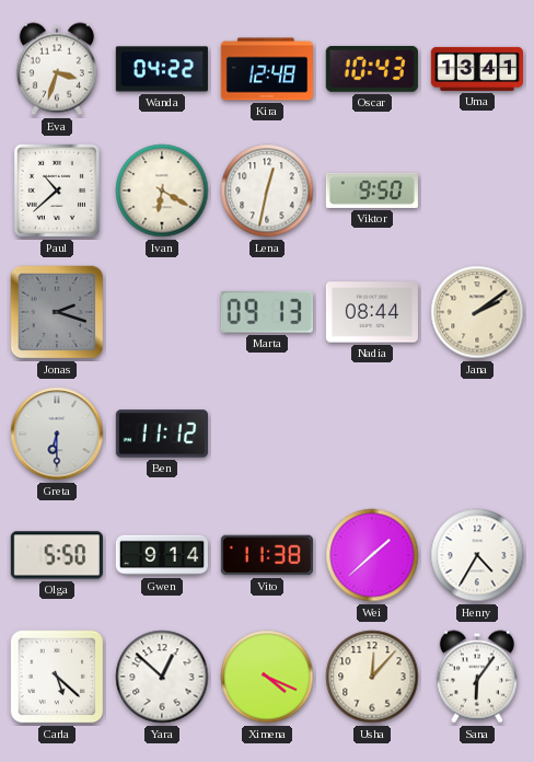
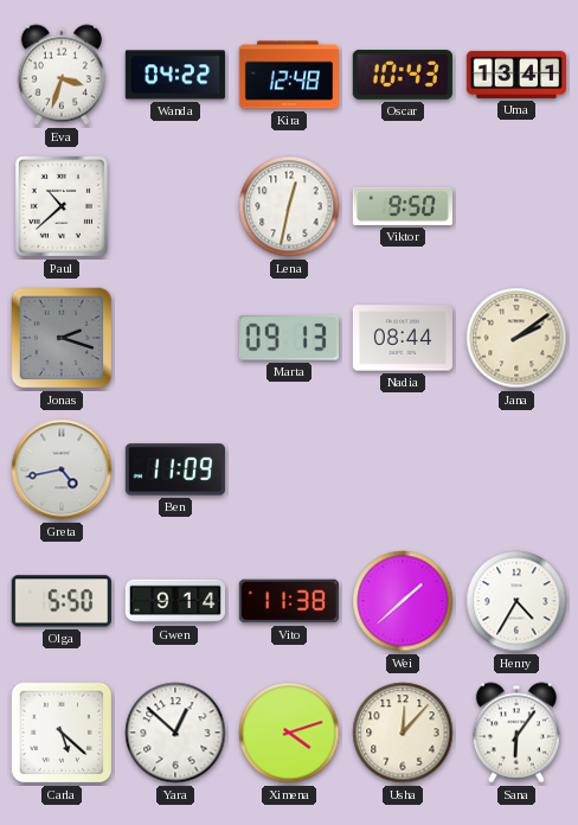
Ivan: 6:20 -> none (162, 190)
Greta: 6:30 -> 4:43 (62, 469)
Ben: 11:12 -> 11:09 (175, 469)
Ximena: 4:19 -> 4:12 (289, 733)
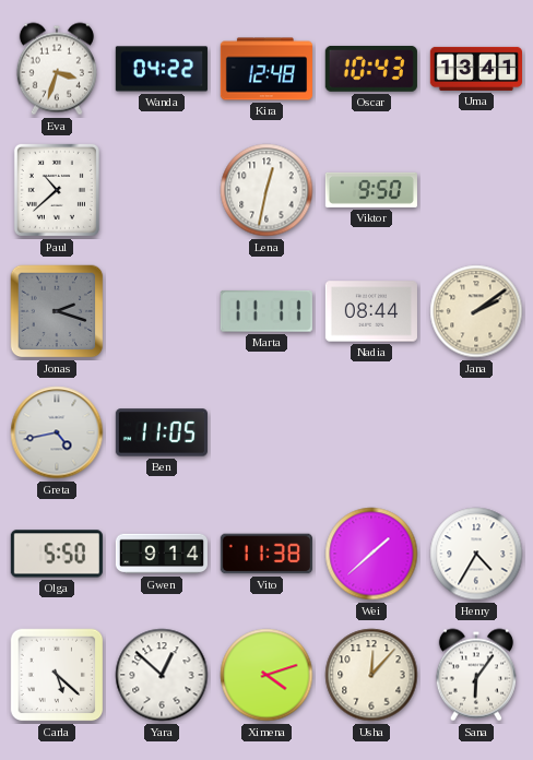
Marta: 09:13 -> 11:11 (266, 311)
Ben: 11:09 -> 11:05 (162, 432)
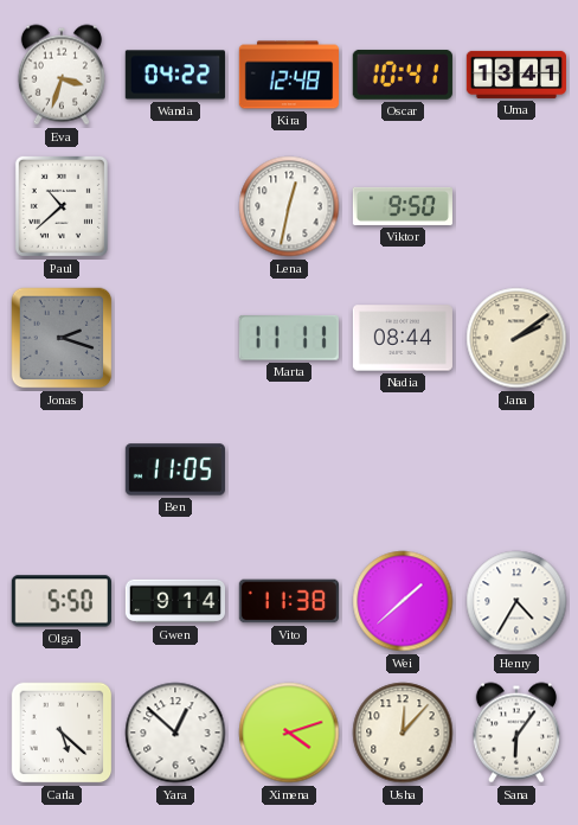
Oscar: 10:43 -> 10:41 (403, 75)
Greta: 4:43 -> none (57, 432)
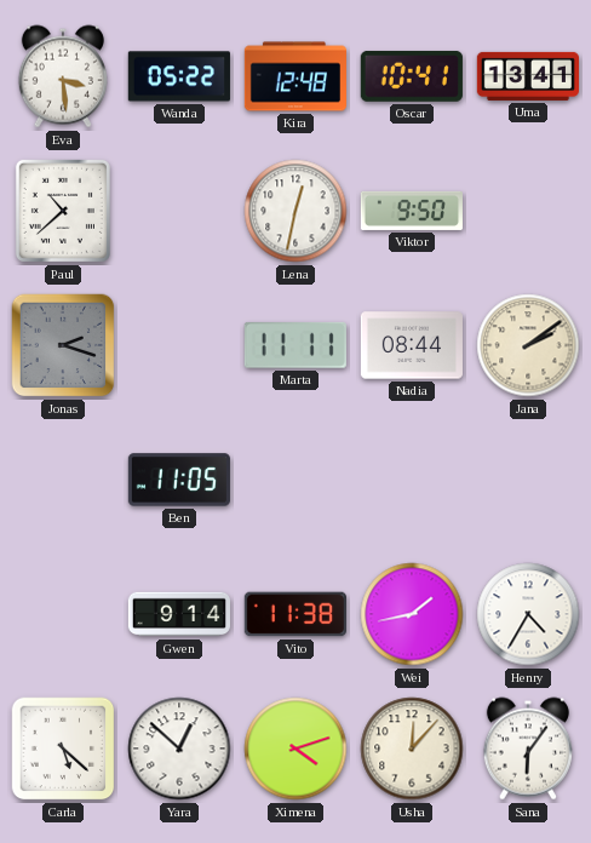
Eva: 3:33 -> 3:29 (63, 76)
Wanda: 04:22 -> 05:22 (179, 76)
Olga: 5:50 -> none (62, 601)
Wei: 1:38 -> 1:43 (412, 614)
